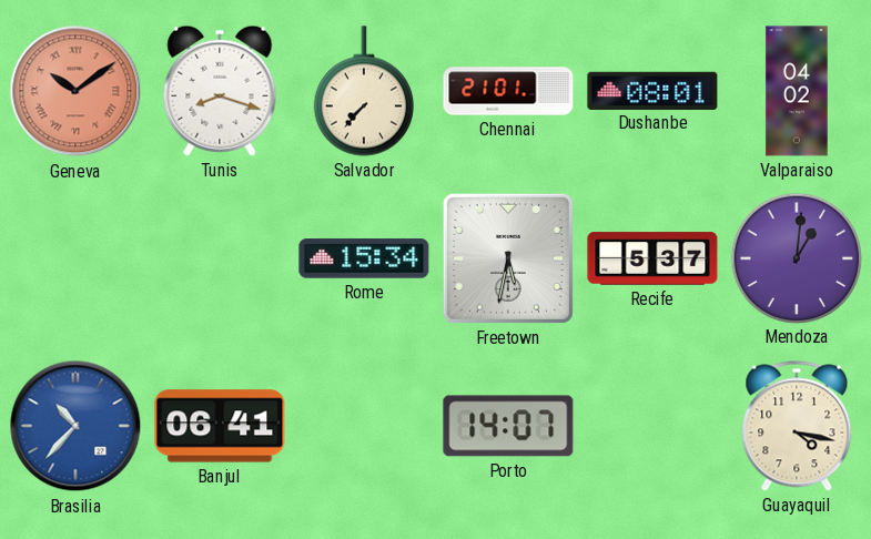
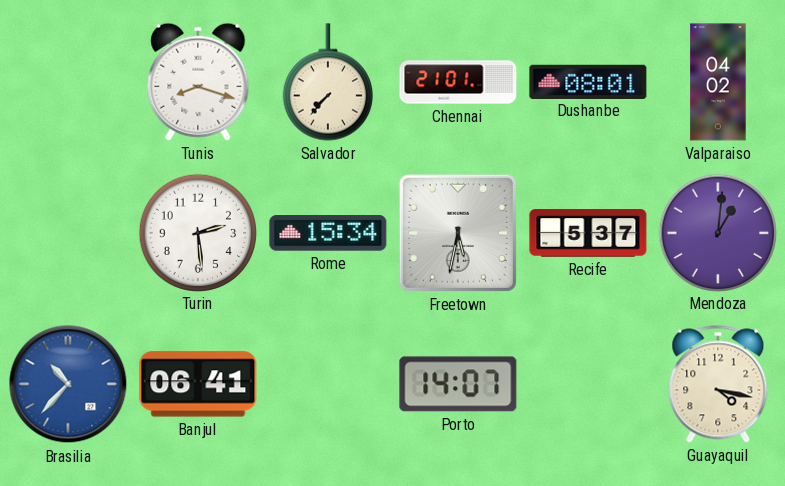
Geneva: 10:09 -> none (75, 91)
Turin: none -> 2:29 (197, 232)
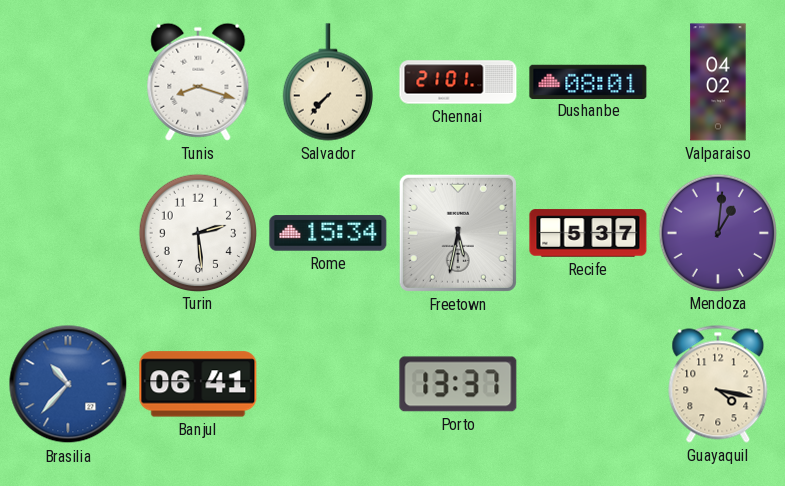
Porto: 14:07 -> 13:37 (458, 384)
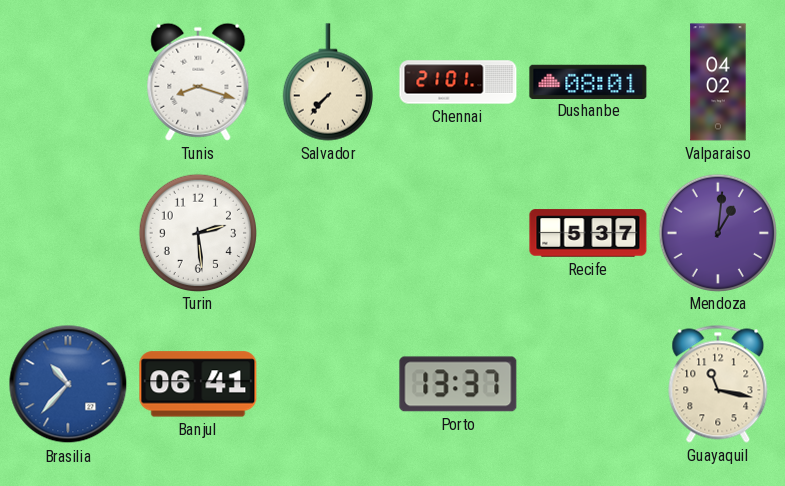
Rome: 15:34 -> none (328, 233)
Freetown: 5:32 -> none (458, 233)
Guayaquil: 4:17 -> 11:17 (718, 384)
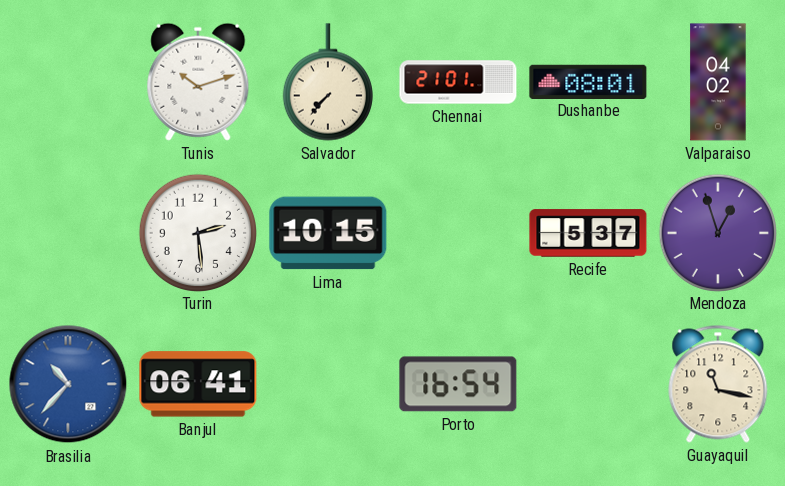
Tunis: 8:18 -> 10:12 (198, 82)
Lima: none -> 10:15 (328, 233)
Mendoza: 1:01 -> 12:57 (717, 232)
Porto: 13:37 -> 16:54 (458, 384)
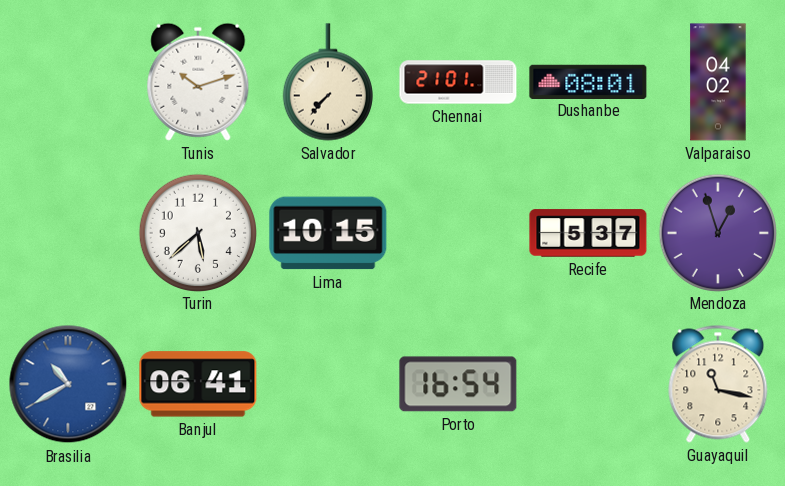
Turin: 2:29 -> 5:38 (197, 232)
Brasilia: 10:37 -> 10:40 (68, 384)
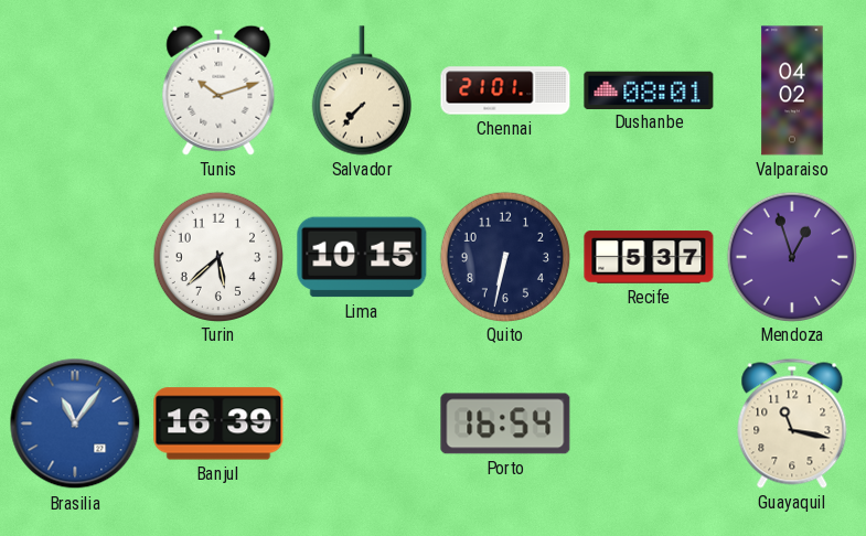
Quito: none -> 6:32 (504, 256)
Brasilia: 10:40 -> 11:06 (75, 424)
Banjul: 06:41 -> 16:39 (218, 424)
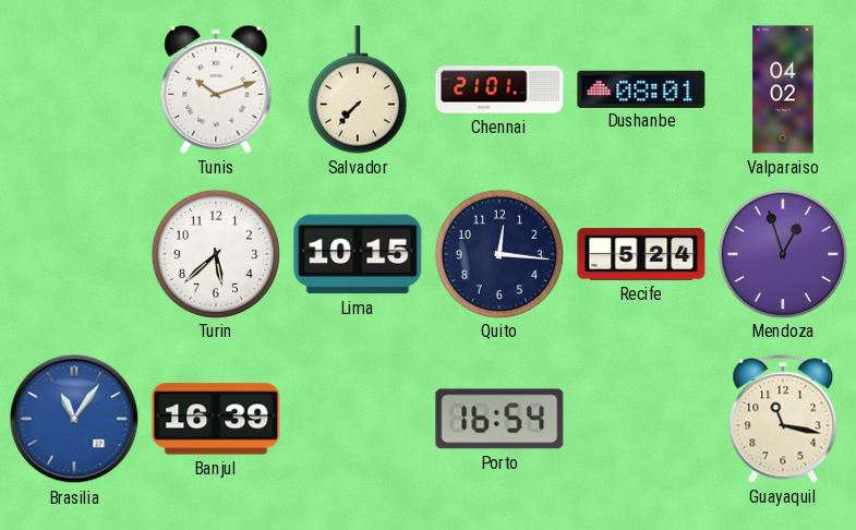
Quito: 6:32 -> 12:16 (498, 253)
Recife: 5:37 -> 5:24 (641, 254)
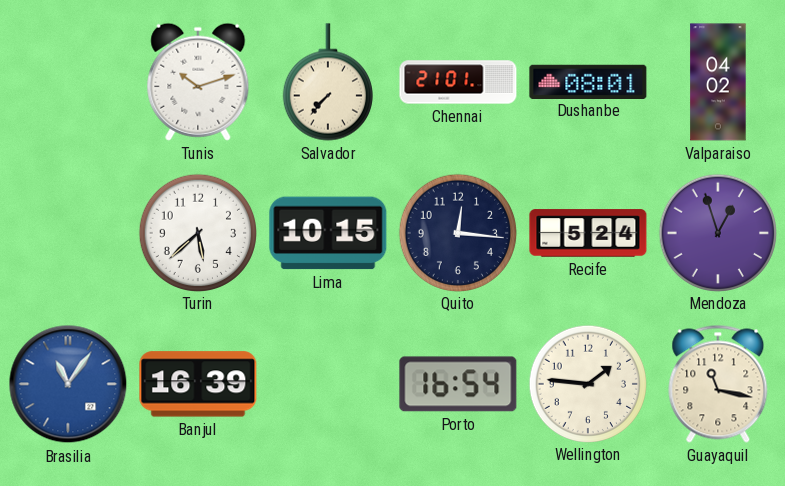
Wellington: none -> 1:46 (587, 383)
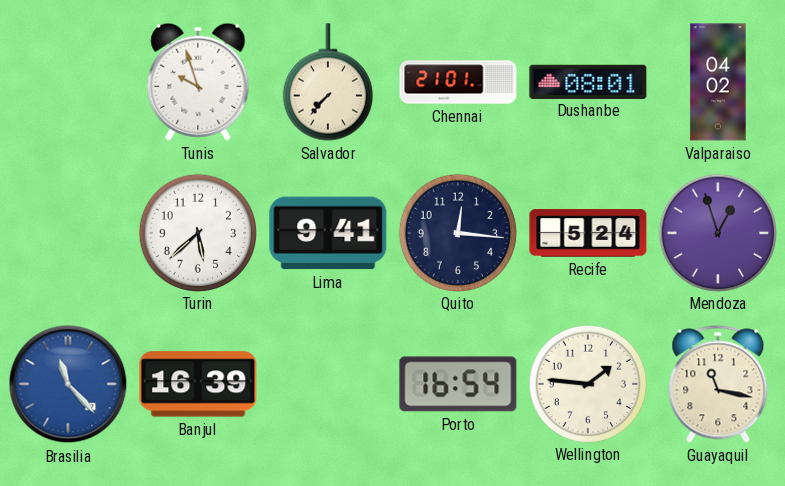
Tunis: 10:12 -> 9:57 (198, 82)
Lima: 10:15 -> 9:41 (328, 233)
Brasilia: 11:06 -> 11:23 (68, 384)
